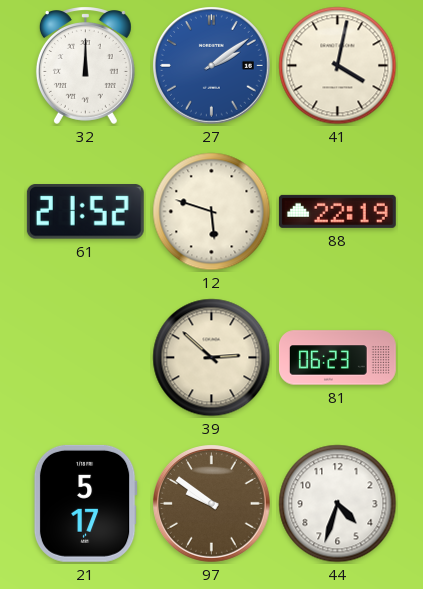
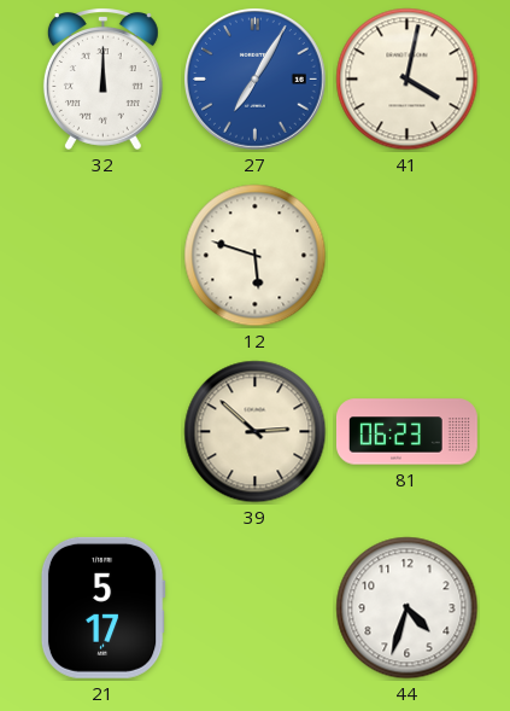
27: 2:09 -> 7:05 (256, 80)
61: 21:52 -> none (85, 212)
88: 22:19 -> none (337, 211)
97: 9:51 -> none (212, 504)
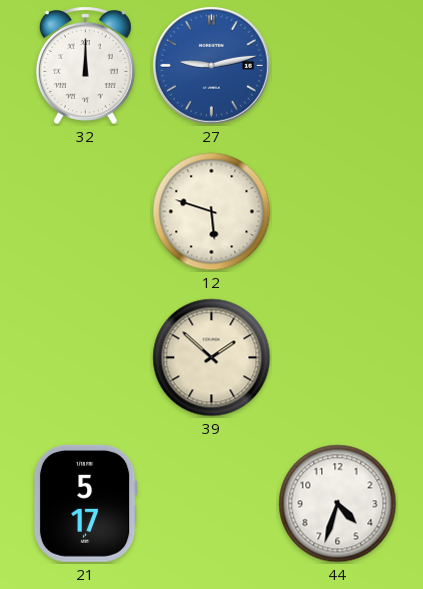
27: 7:05 -> 9:13 (212, 66)
41: 4:02 -> none (408, 80)
39: 2:52 -> 1:52 (212, 358)
81: 06:23 -> none (408, 432)
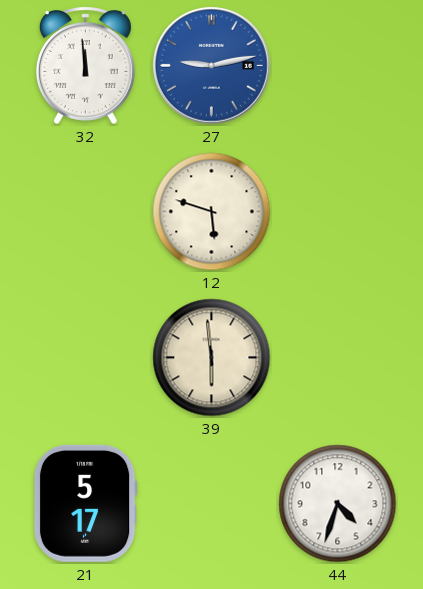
32: 12:00 -> 11:59 (85, 65)
39: 1:52 -> 5:59 (212, 358)
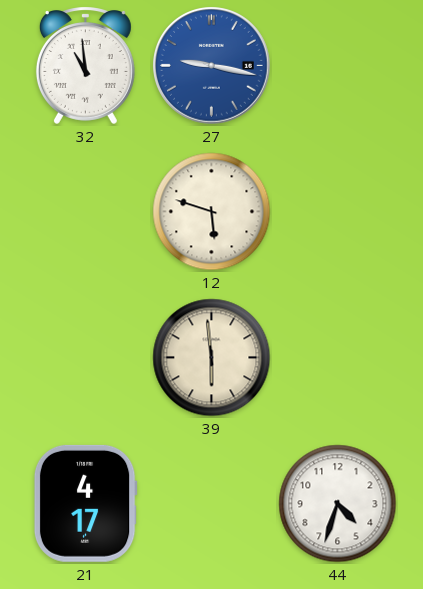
32: 11:59 -> 10:59 (85, 65)
27: 9:13 -> 9:17 (212, 66)
21: 5:17 -> 4:17 (85, 503)
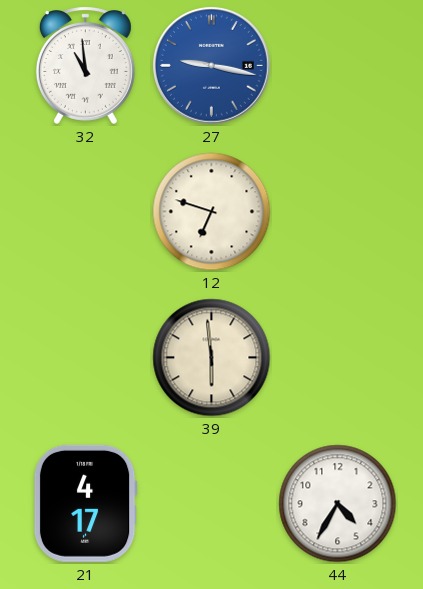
12: 5:48 -> 6:48 (212, 212)
44: 4:33 -> 4:35 (338, 504)
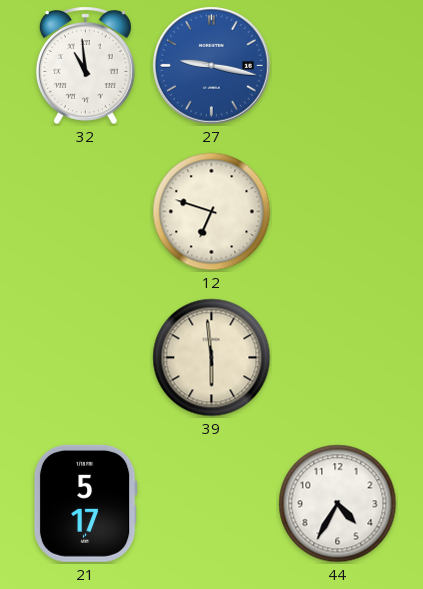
21: 4:17 -> 5:17 (85, 503)
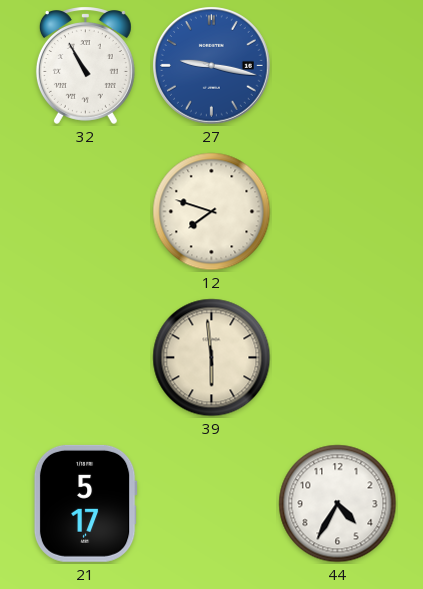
32: 10:59 -> 10:55 (85, 65)
12: 6:48 -> 7:48 (212, 212)
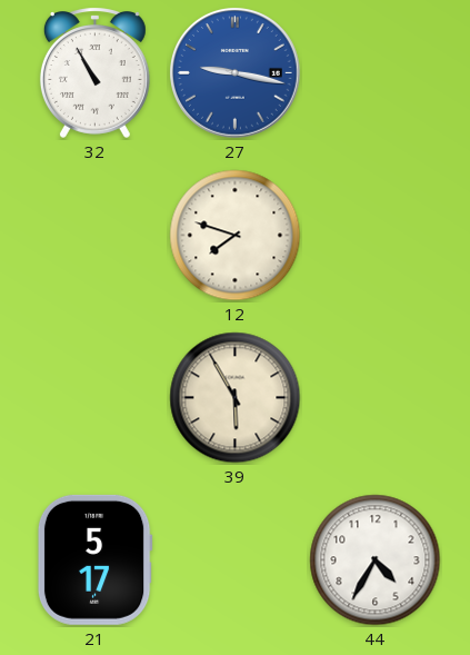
39: 5:59 -> 5:55 (236, 398)
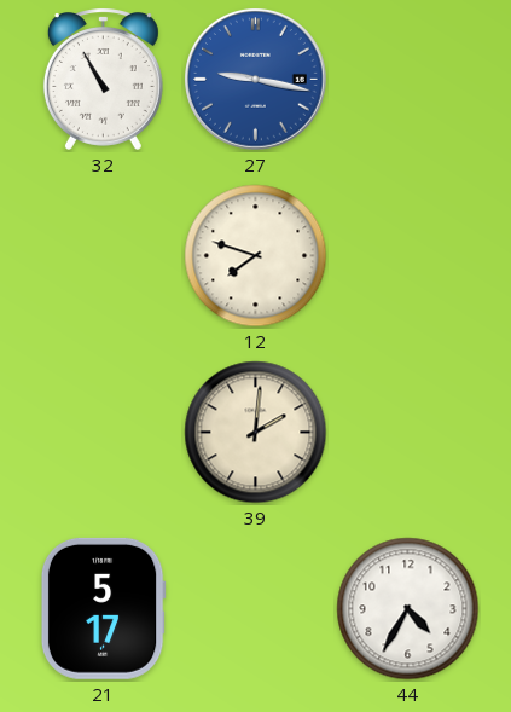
39: 5:55 -> 2:01 (256, 433)
